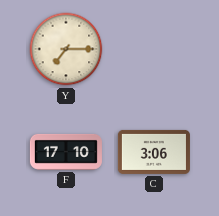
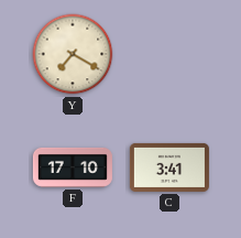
Y: 7:15 -> 7:20 (73, 54)
C: 3:06 -> 3:41 (169, 167)
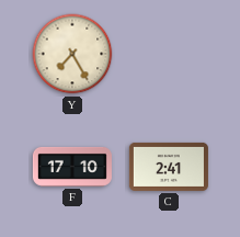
Y: 7:20 -> 7:25 (72, 54)
C: 3:41 -> 2:41 (169, 167)
